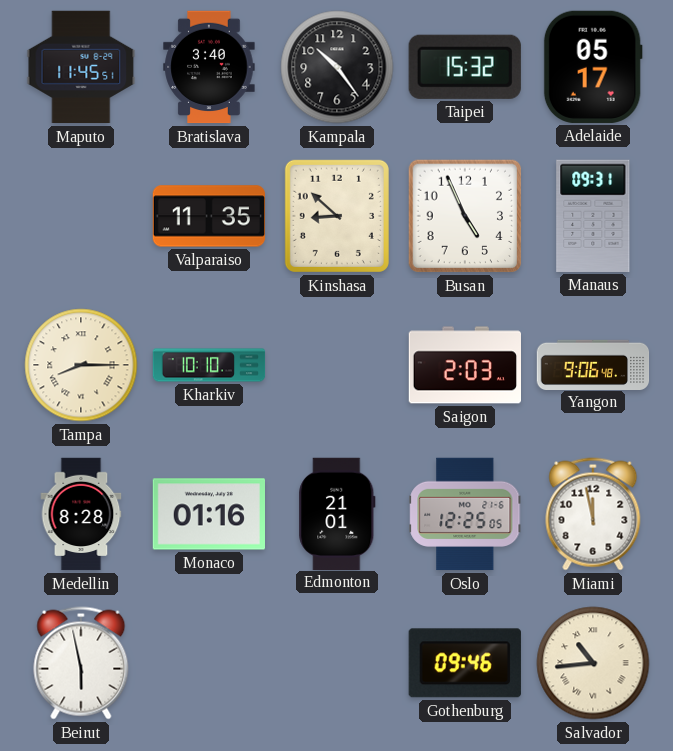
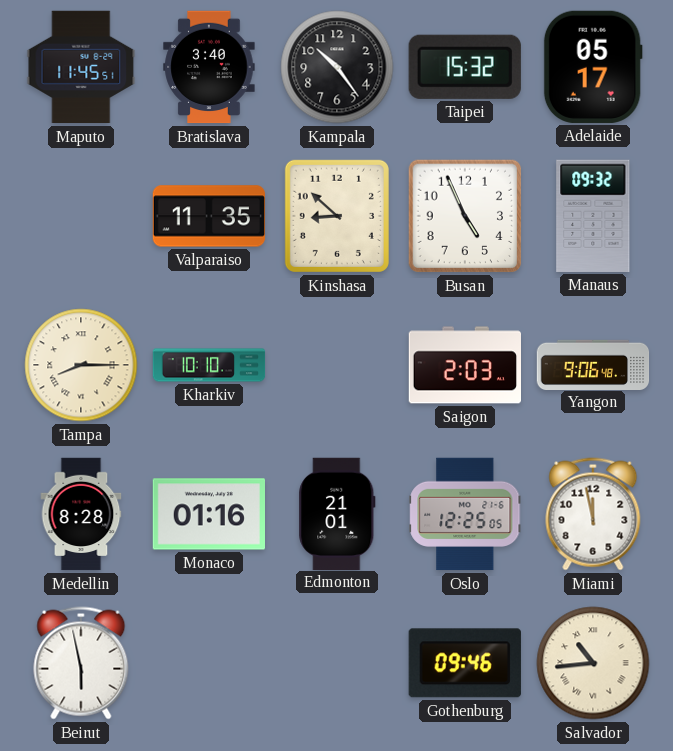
Manaus: 09:31 -> 09:32 (593, 216)
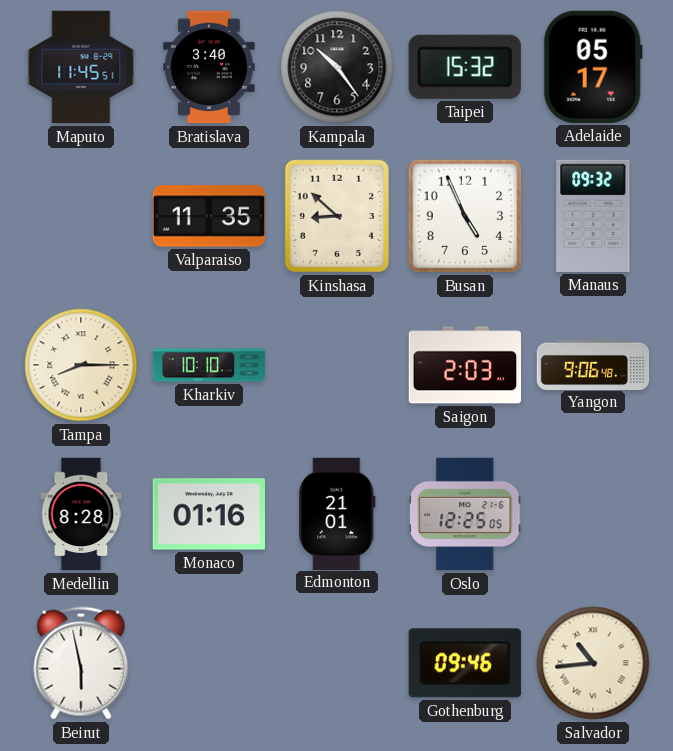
Miami: 11:58 -> none (593, 514)
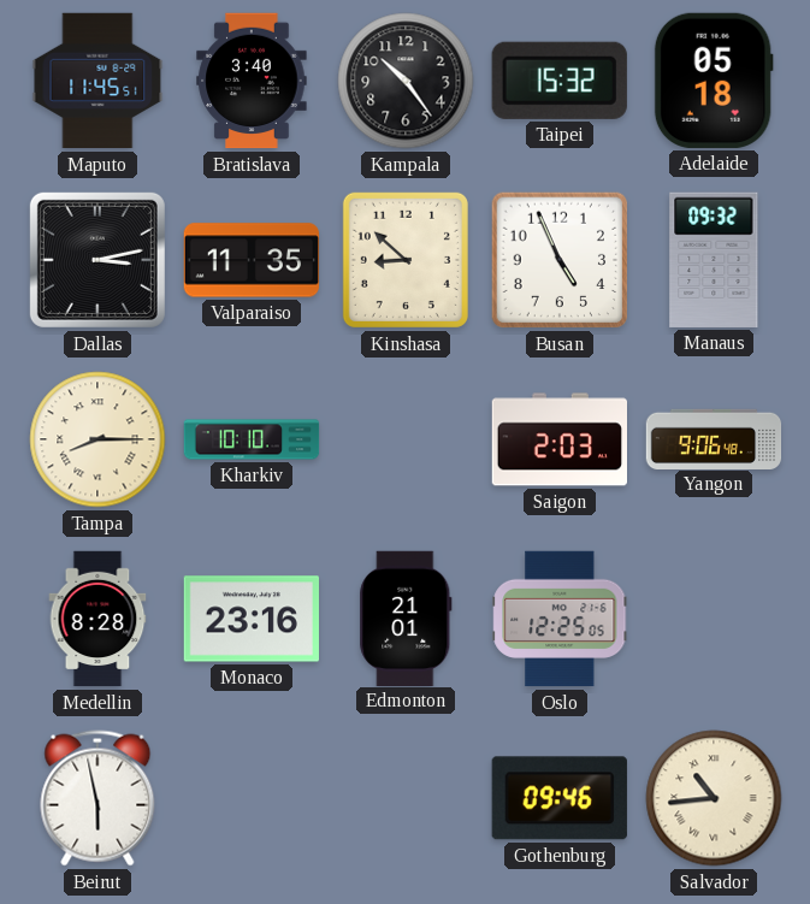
Adelaide: 05:17 -> 05:18 (714, 81)
Dallas: none -> 3:13 (97, 260)
Monaco: 01:16 -> 23:16 (250, 619)
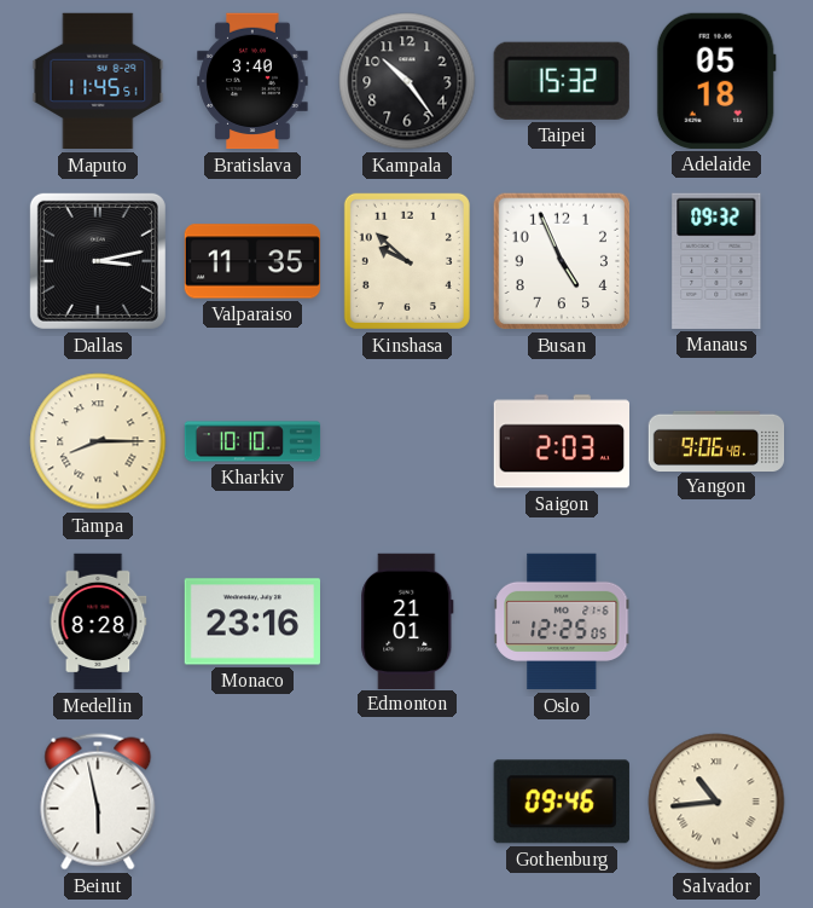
Kinshasa: 8:52 -> 9:52 (407, 261)
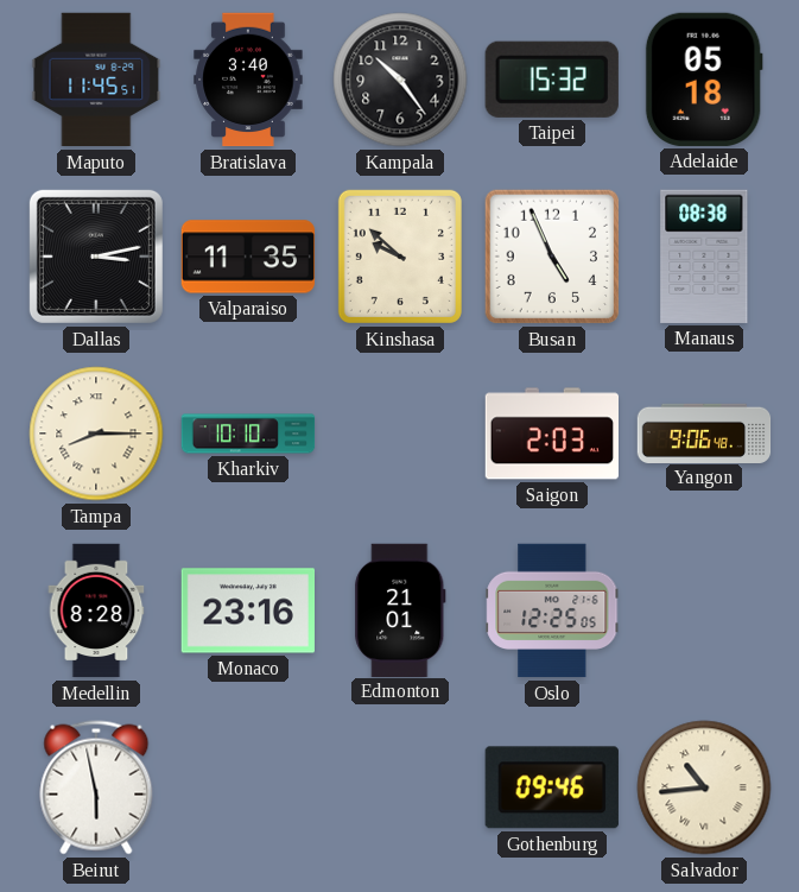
Manaus: 09:32 -> 08:38 (704, 257)
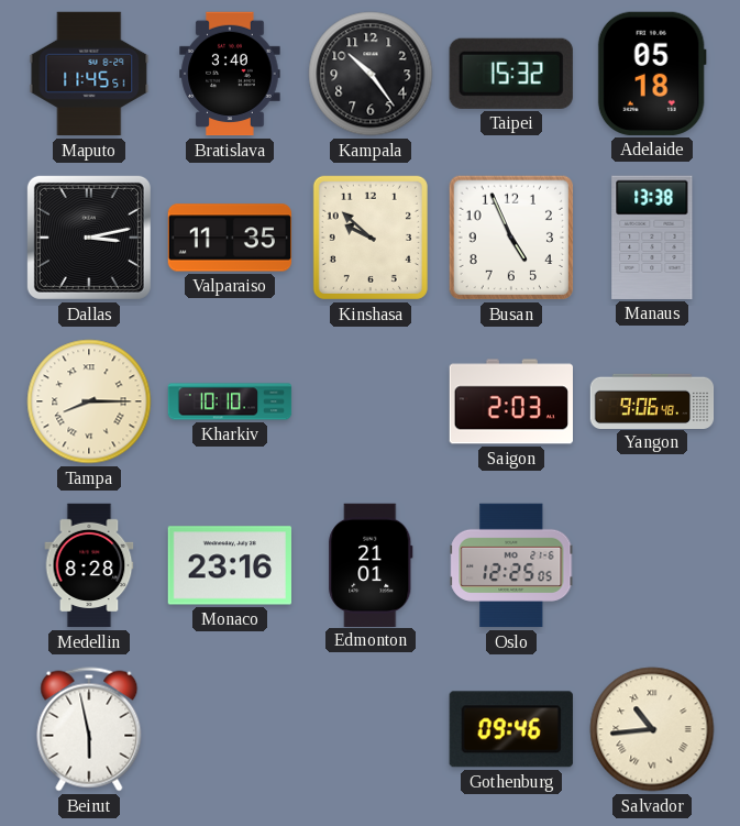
Manaus: 08:38 -> 13:38 (652, 238)
